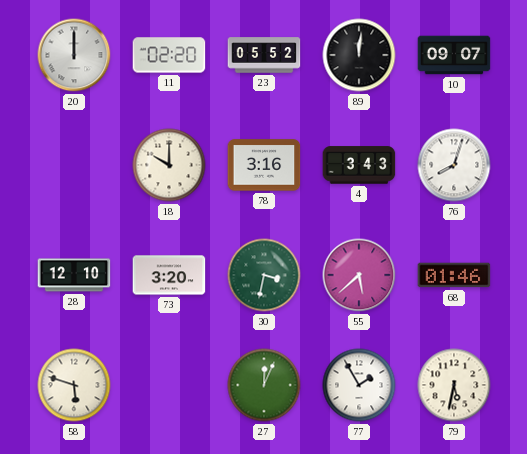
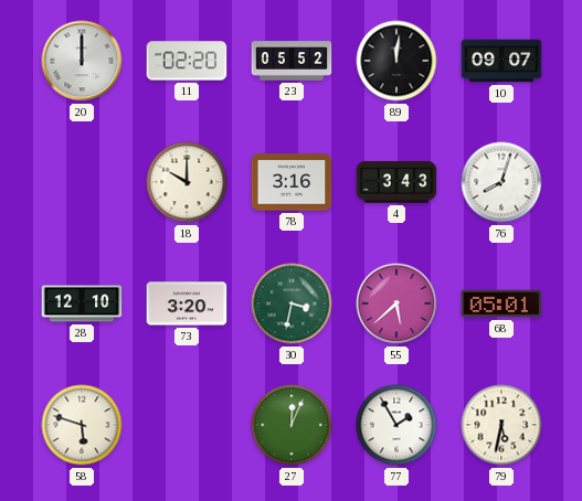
68: 01:46 -> 05:01 (501, 303)
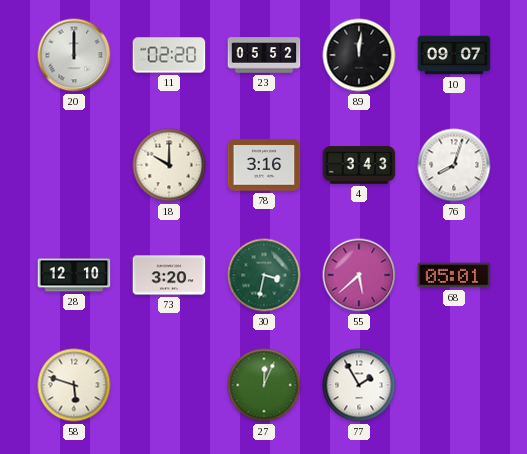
79: 5:32 -> none (501, 425)
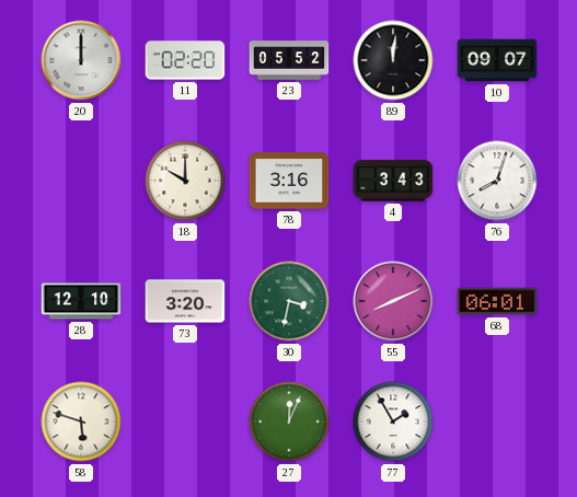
55: 5:38 -> 8:11 (393, 301)
68: 05:01 -> 06:01 (497, 301)
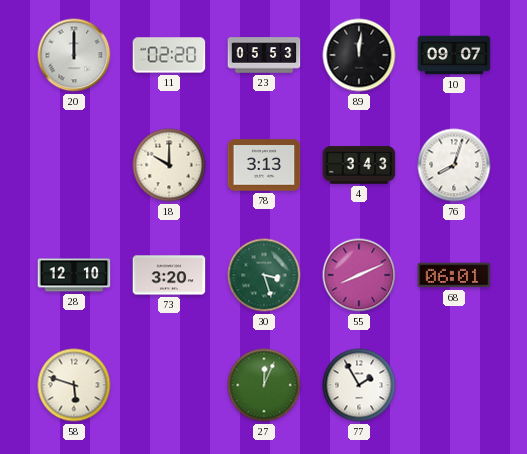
23: 05:52 -> 05:53 (264, 55)
78: 3:16 -> 3:13 (264, 165)
30: 3:32 -> 3:27 (264, 275)
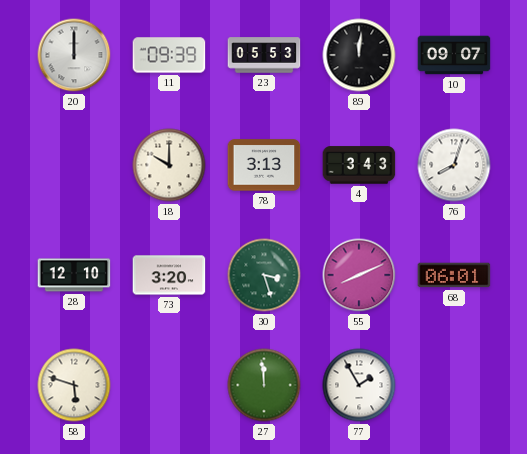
11: 02:20 -> 09:39 (169, 55)
27: 12:04 -> 11:59 (264, 385)
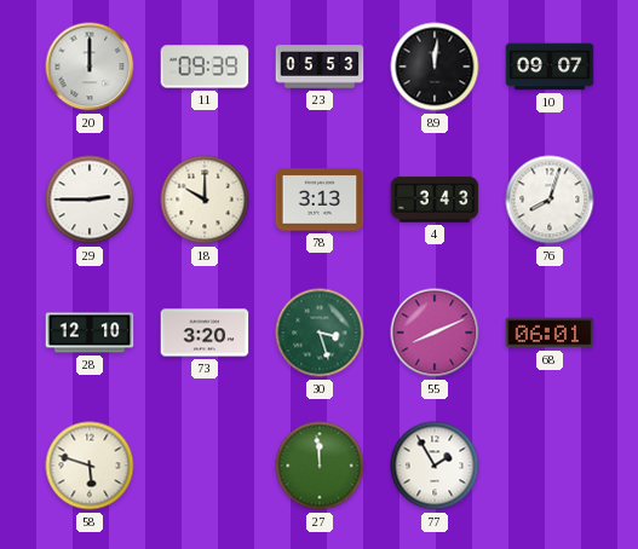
29: none -> 2:45 (90, 200)
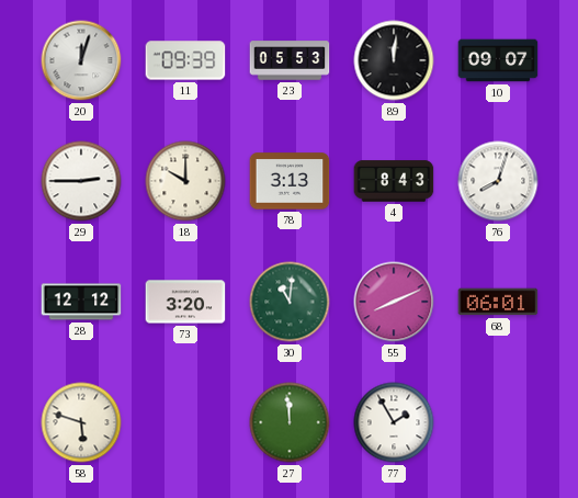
20: 12:00 -> 12:03 (81, 60)
4: 3:43 -> 8:43 (394, 181)
28: 12:10 -> 12:12 (81, 302)
30: 3:27 -> 11:01 (290, 302)
